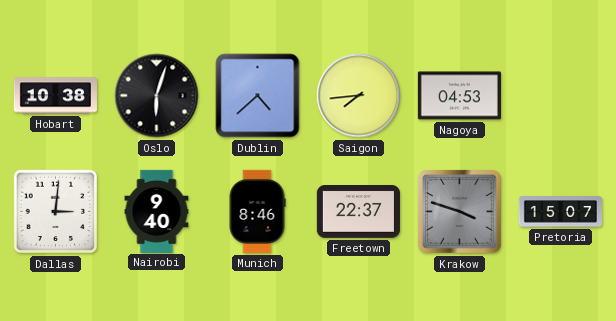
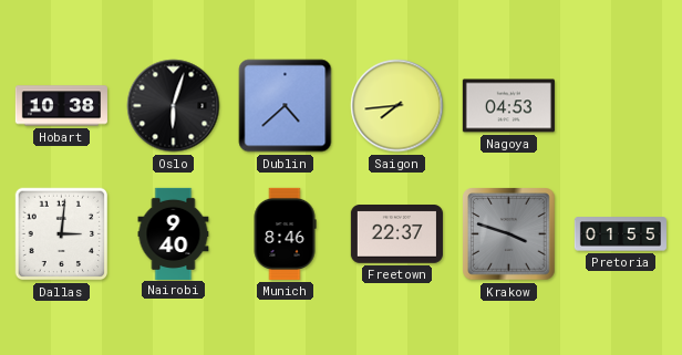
Pretoria: 15:07 -> 01:55 (620, 234)
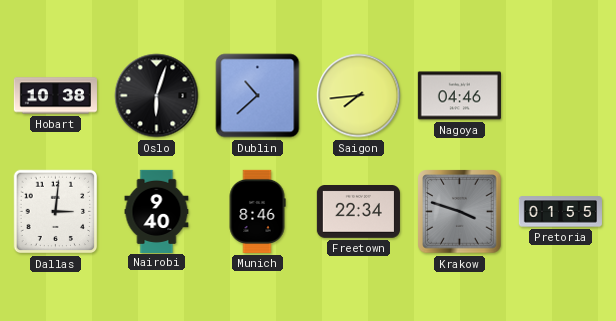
Dublin: 4:38 -> 10:38 (258, 96)
Nagoya: 04:53 -> 04:46 (459, 96)
Freetown: 22:37 -> 22:34 (358, 212)
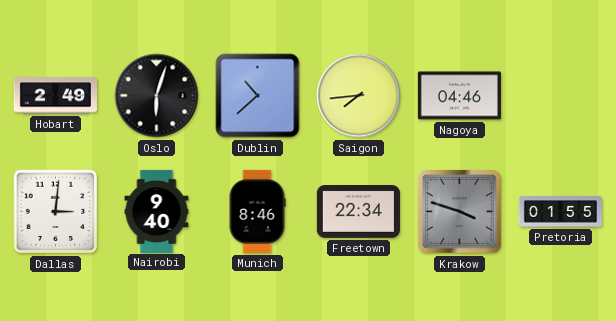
Hobart: 10:38 -> 2:49 (55, 96)
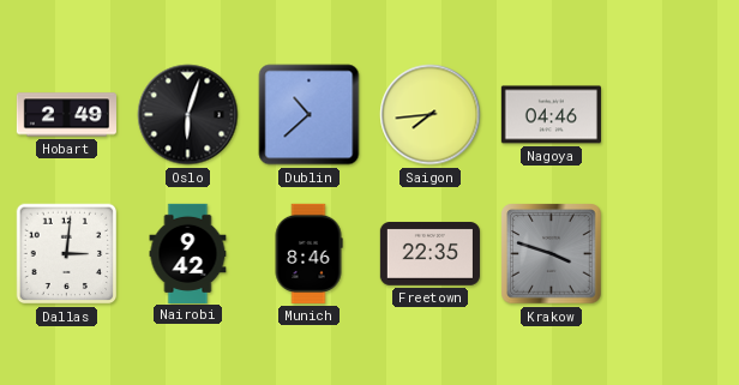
Nairobi: 9:40 -> 9:42 (188, 253)
Freetown: 22:34 -> 22:35 (429, 254)
Pretoria: 01:55 -> none (560, 212)
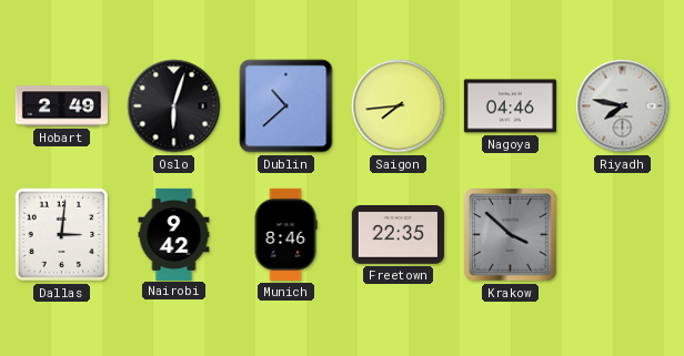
Riyadh: none -> 7:47 (623, 106)
Krakow: 3:48 -> 3:52 (511, 235)
